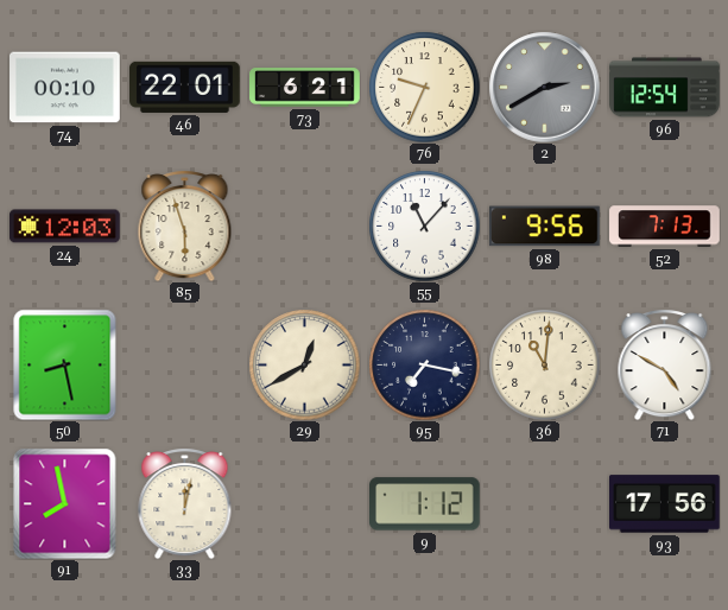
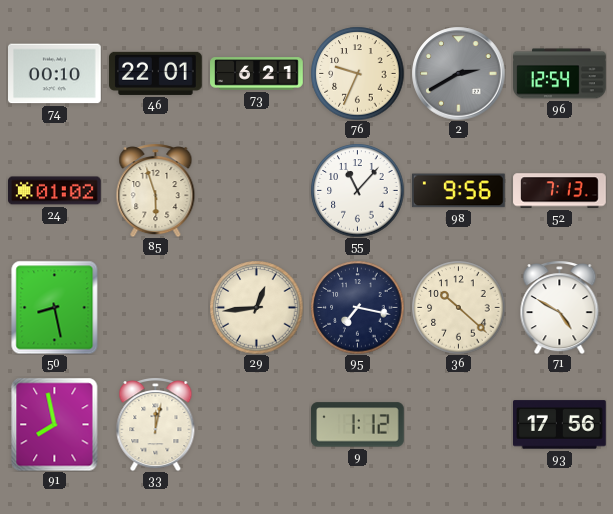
24: 12:03 -> 01:02 (55, 191)
29: 12:40 -> 12:44 (256, 307)
36: 11:01 -> 10:22 (458, 307)
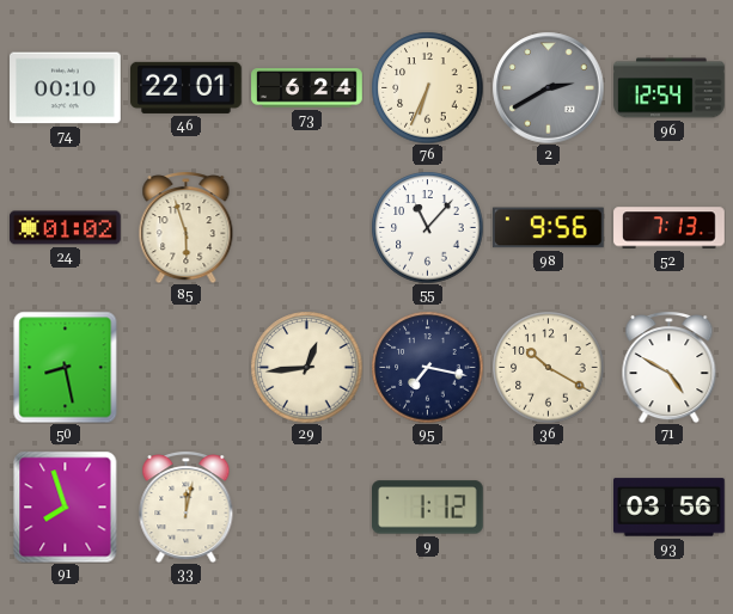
73: 6:21 -> 6:24 (307, 88)
76: 9:34 -> 6:34 (427, 87)
36: 10:22 -> 10:20 (548, 367)
91: 7:58 -> 7:57 (66, 506)
93: 17:56 -> 03:56 (670, 508)
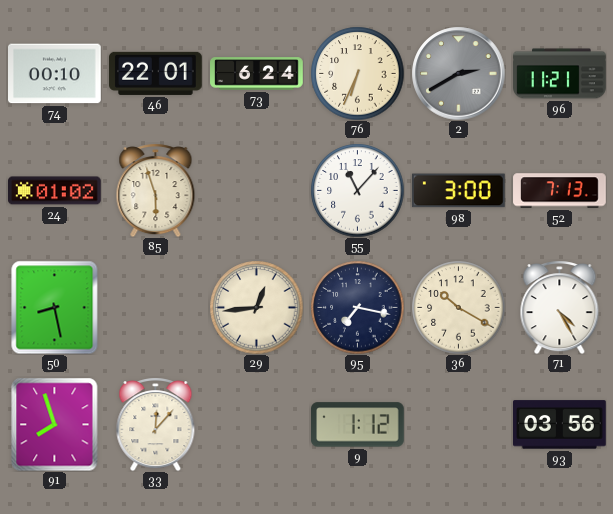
96: 12:54 -> 11:21 (560, 74)
98: 9:56 -> 3:00 (458, 191)
71: 4:50 -> 4:25 (560, 308)
33: 12:02 -> 12:07 (156, 425)
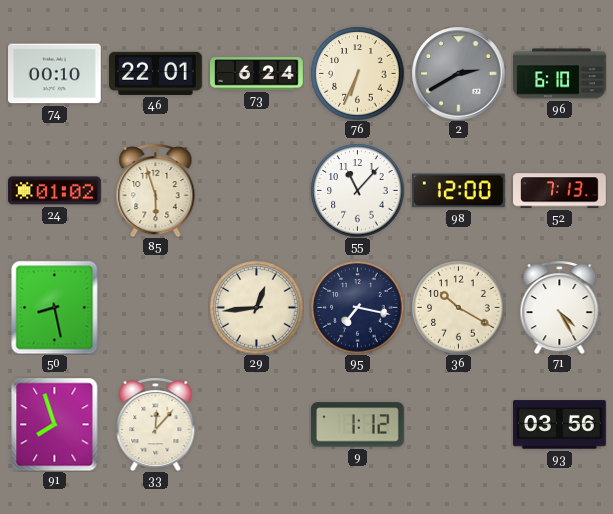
96: 11:21 -> 6:10 (560, 74)
98: 3:00 -> 12:00 (458, 191)
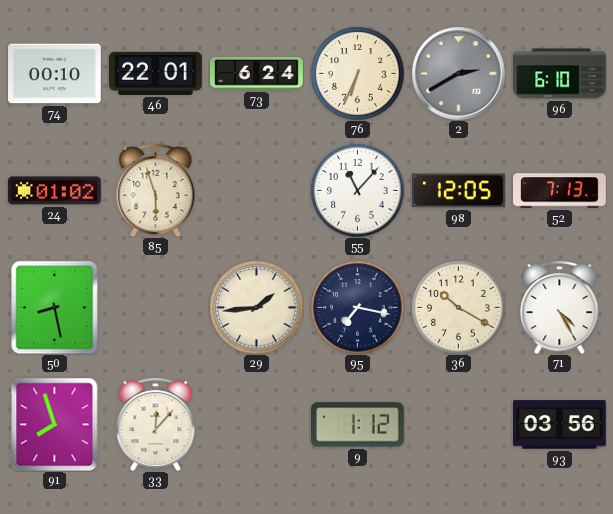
98: 12:00 -> 12:05 (458, 191)
29: 12:44 -> 1:44 (256, 307)
